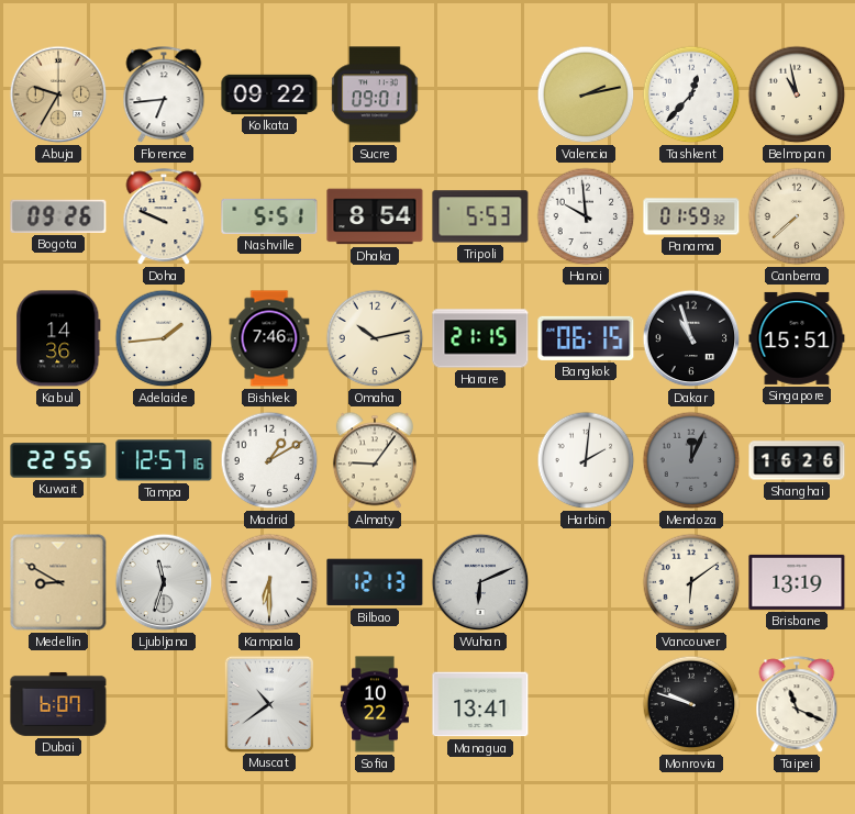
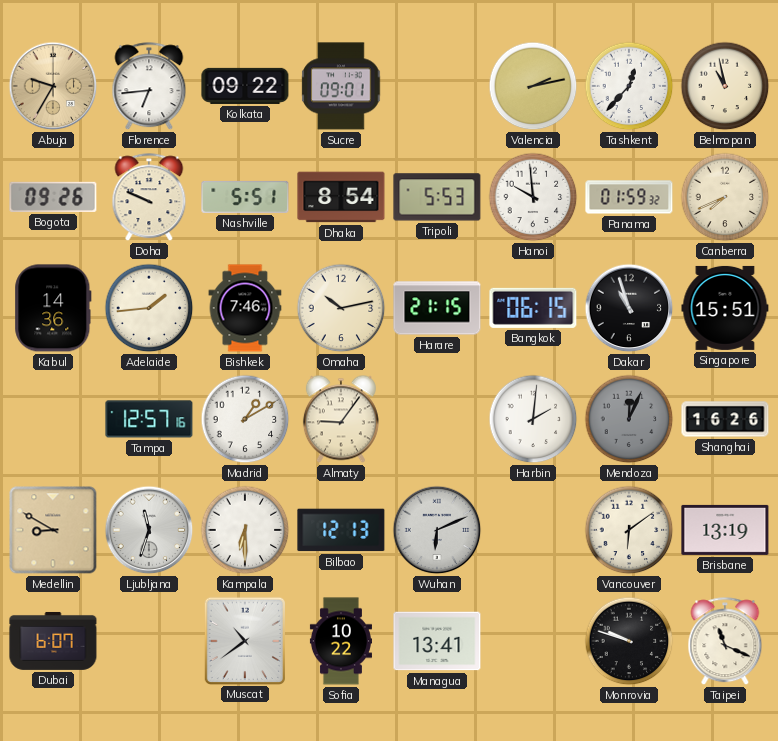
Canberra: 7:38 -> 7:41 (725, 197)
Kuwait: 22:55 -> none (58, 460)
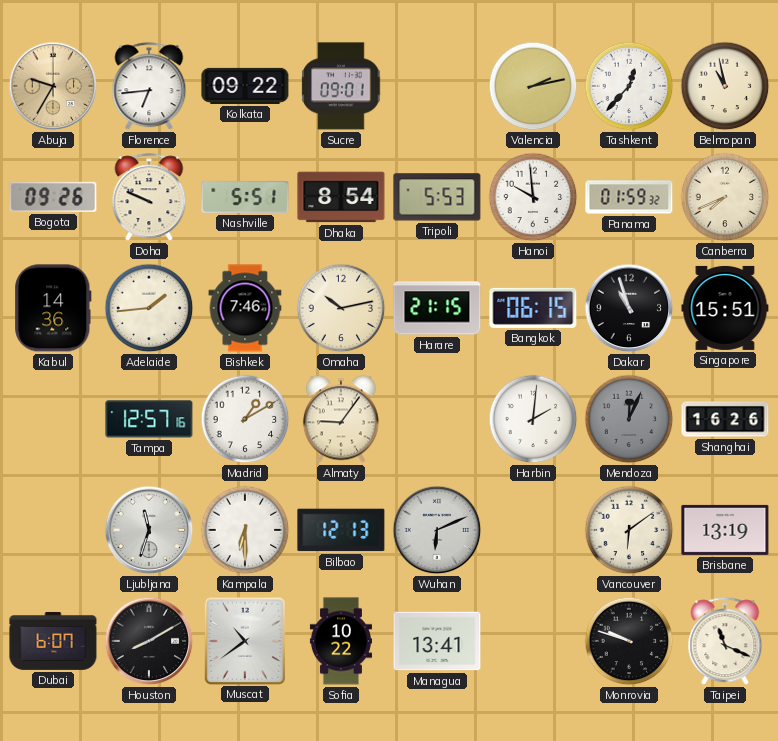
Medellin: 8:50 -> none (53, 530)
Houston: none -> 8:10 (149, 641)
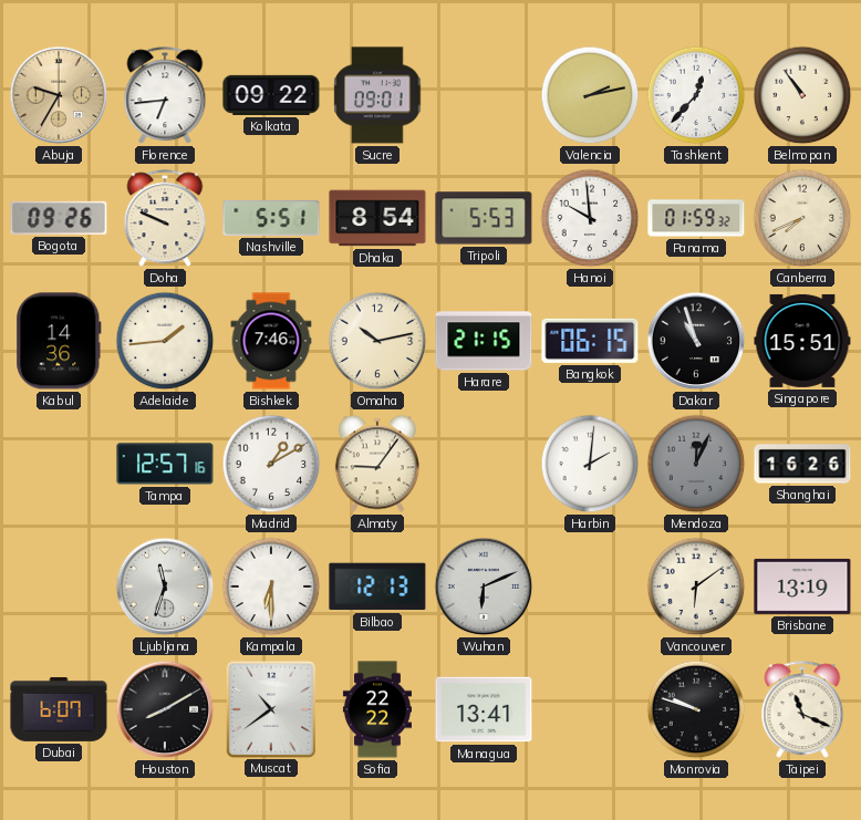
Belmopan: 10:58 -> 10:54 (802, 95)
Sofia: 10:22 -> 22:22 (377, 709)
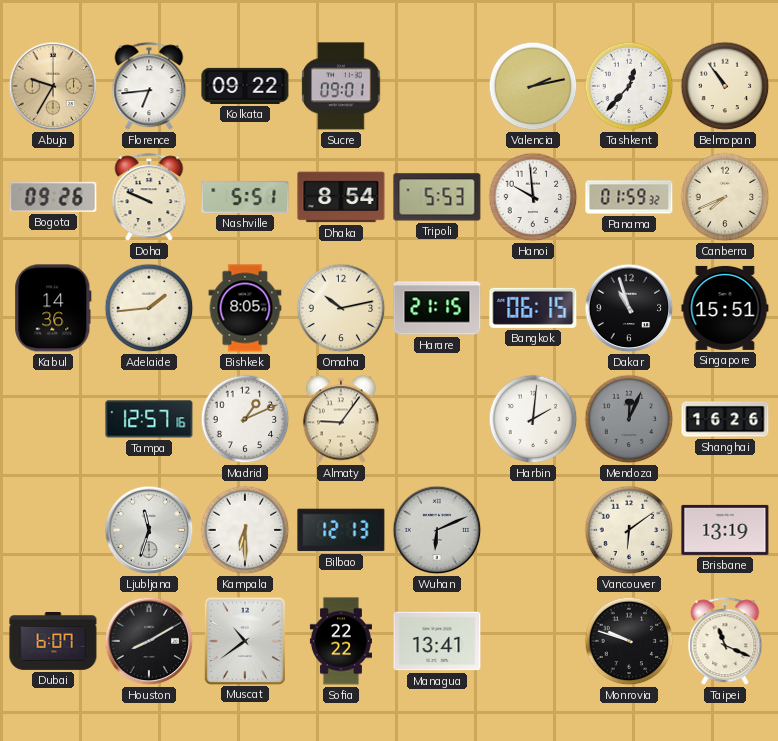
Bishkek: 7:46 -> 8:05 (245, 308)
Madrid: 1:10 -> 1:11 (245, 419)
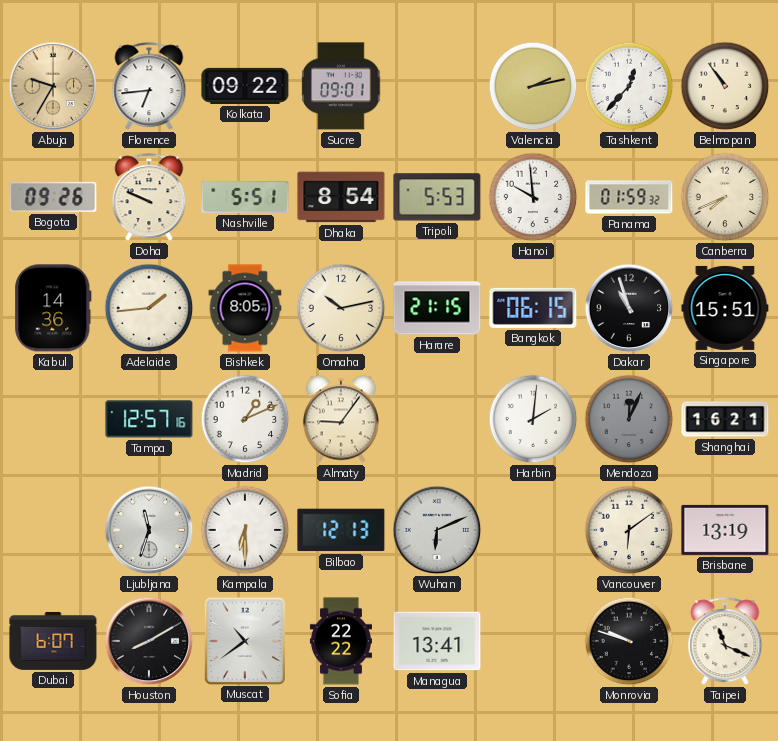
Shanghai: 16:26 -> 16:21 (725, 419)
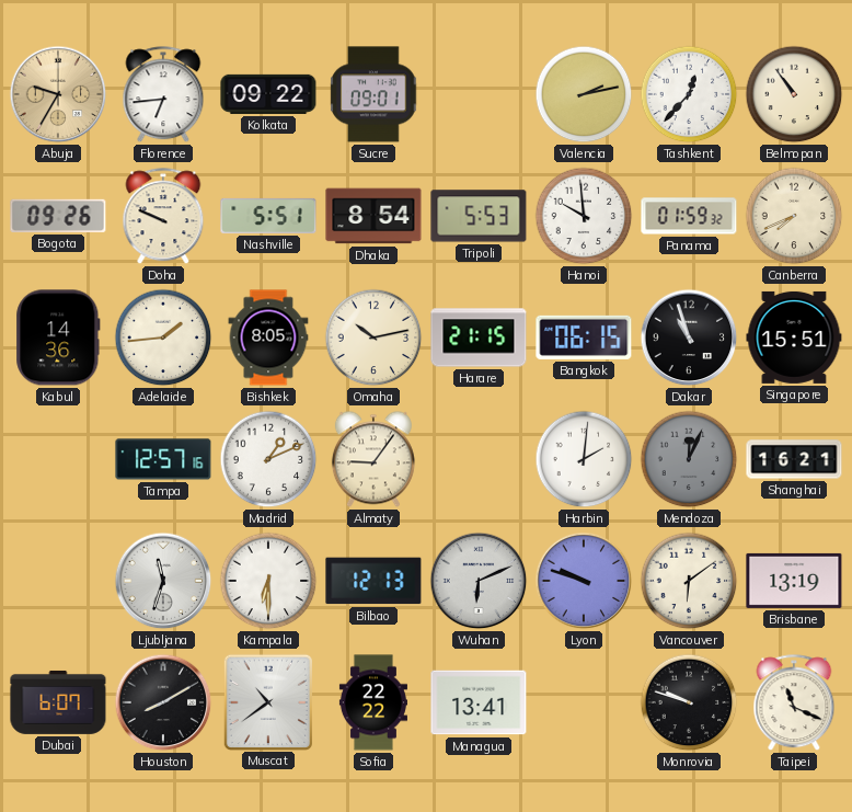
Lyon: none -> 9:48 (584, 581)
